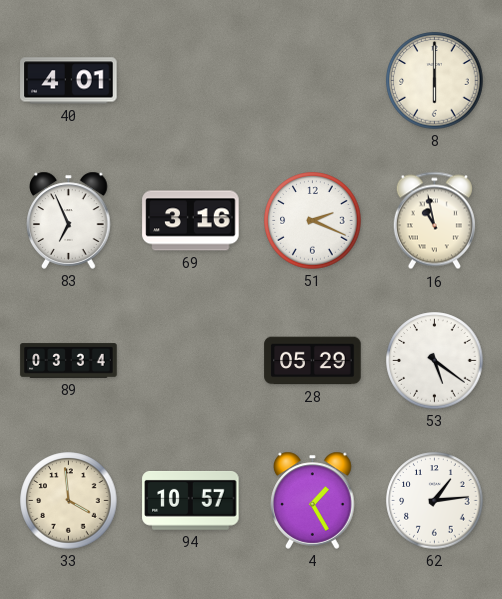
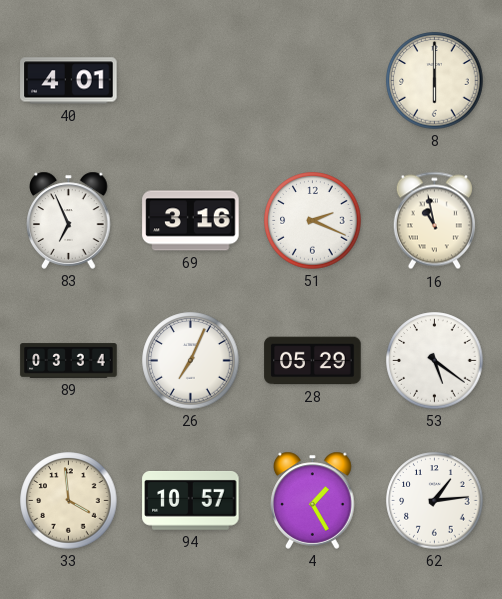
26: none -> 7:04 (191, 361)
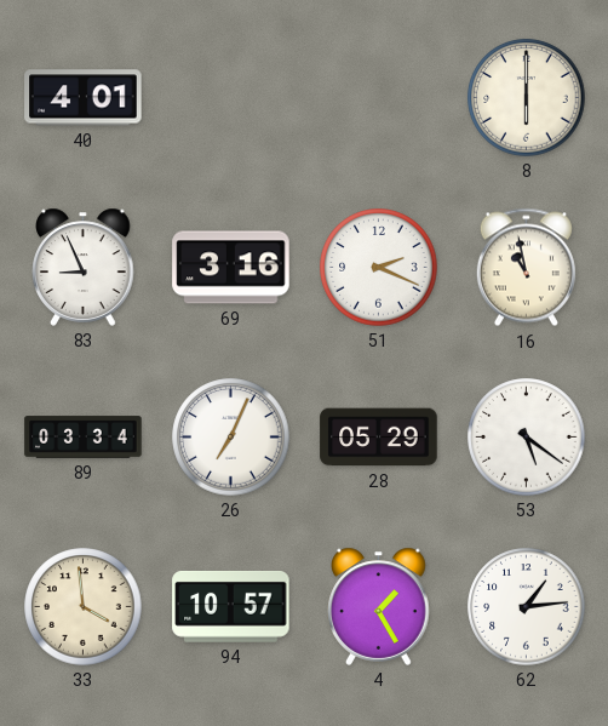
83: 6:56 -> 8:56 (84, 267)
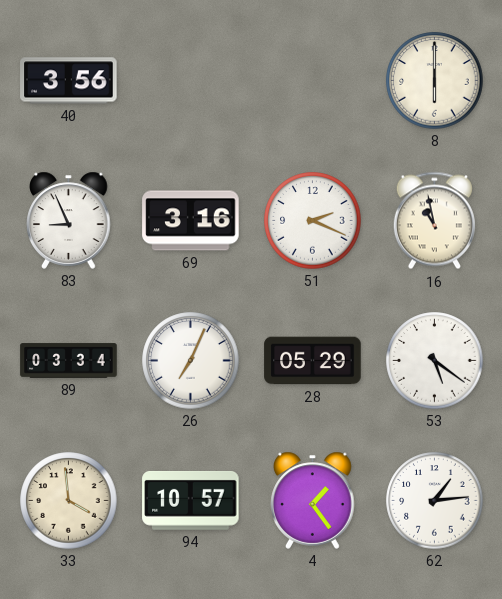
40: 4:01 -> 3:56 (69, 81)
4: 1:25 -> 1:24 (313, 500)
